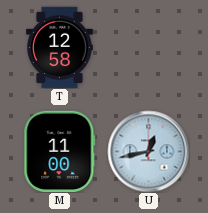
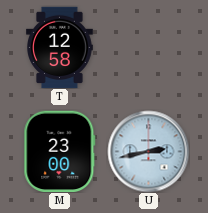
M: 11:00 -> 23:00 (60, 151)
U: 12:43 -> 2:43 (148, 151)
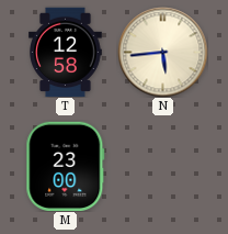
N: none -> 5:44 (162, 52)
U: 2:43 -> none (148, 151)
